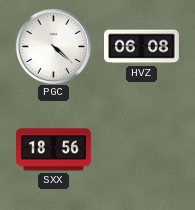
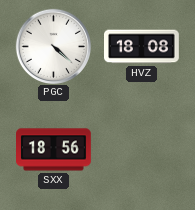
HVZ: 06:08 -> 18:08 (142, 47)
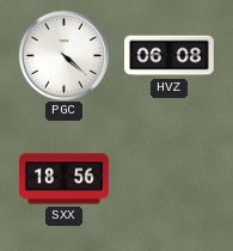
HVZ: 18:08 -> 06:08 (170, 56)
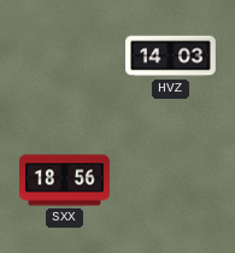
PGC: 4:22 -> none (63, 55)
HVZ: 06:08 -> 14:03 (171, 57)
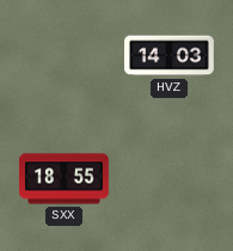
SXX: 18:56 -> 18:55 (65, 179)
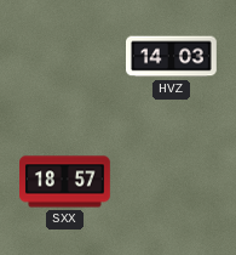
SXX: 18:55 -> 18:57 (65, 182)
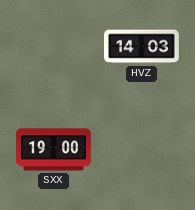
SXX: 18:57 -> 19:00 (54, 150)
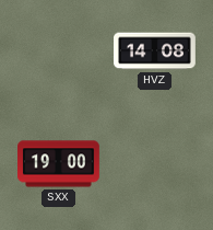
HVZ: 14:03 -> 14:08 (155, 51)
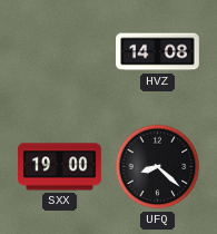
UFQ: none -> 8:22 (158, 167)
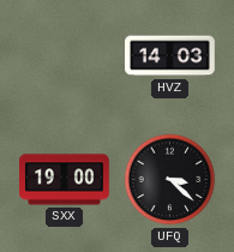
HVZ: 14:08 -> 14:03 (170, 56)
UFQ: 8:22 -> 3:22 (170, 180)
